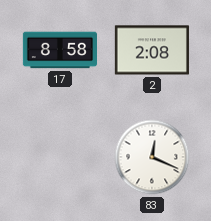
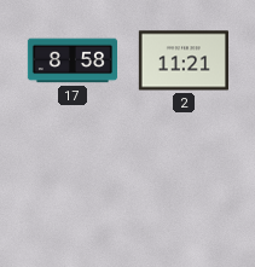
2: 2:08 -> 11:21 (184, 60)
83: 12:19 -> none (152, 157)
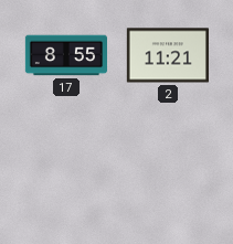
17: 8:58 -> 8:55 (65, 55)
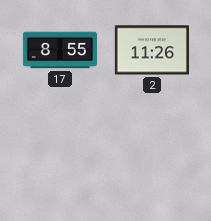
2: 11:21 -> 11:26 (152, 50)
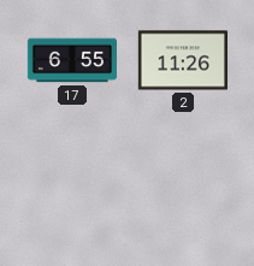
17: 8:55 -> 6:55 (71, 60)
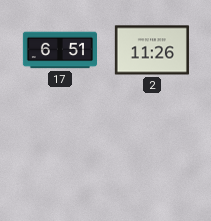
17: 6:55 -> 6:51 (59, 50)
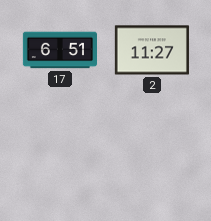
2: 11:26 -> 11:27 (152, 50)
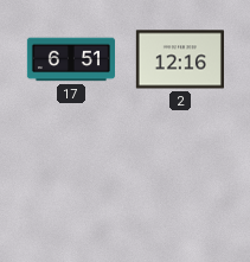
2: 11:27 -> 12:16 (180, 59)
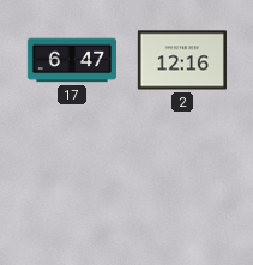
17: 6:51 -> 6:47 (71, 60)
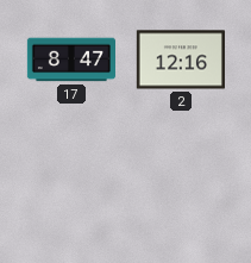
17: 6:47 -> 8:47 (70, 60)
